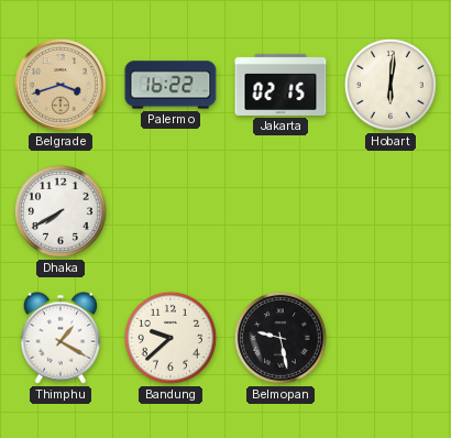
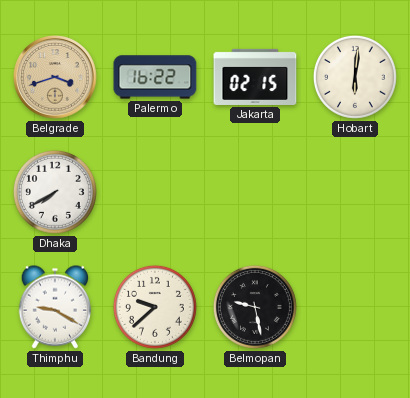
Thimphu: 1:20 -> 9:20 (55, 307)
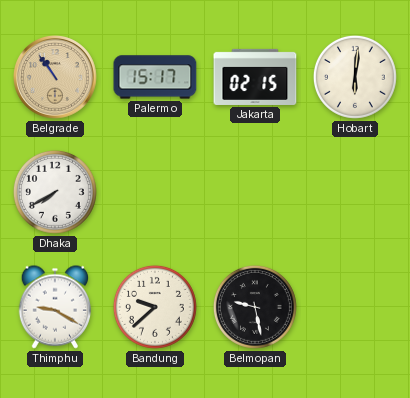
Belgrade: 3:42 -> 10:54 (55, 77)
Palermo: 16:22 -> 15:17 (155, 77)
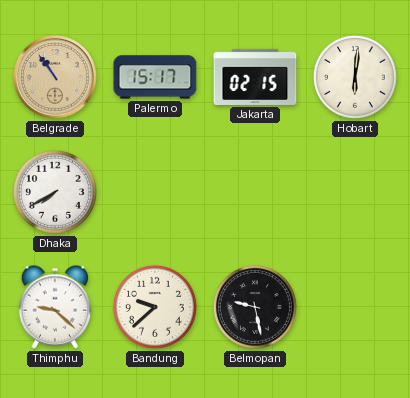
Thimphu: 9:20 -> 9:22 (55, 307)
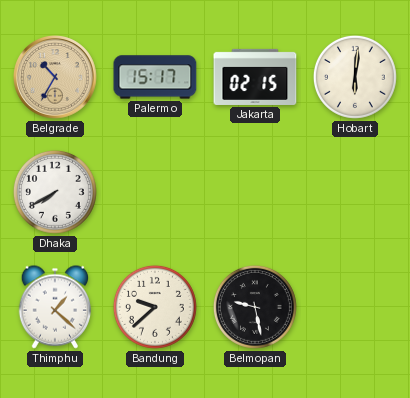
Belgrade: 10:54 -> 10:35 (55, 77)
Thimphu: 9:22 -> 1:22 (55, 307)
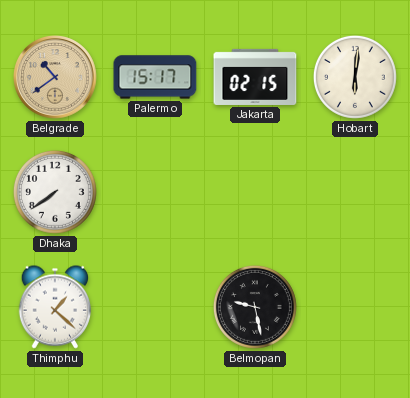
Belgrade: 10:35 -> 10:39 (55, 77)
Dhaka: 7:40 -> 7:39 (55, 192)
Bandung: 9:38 -> none (155, 307)
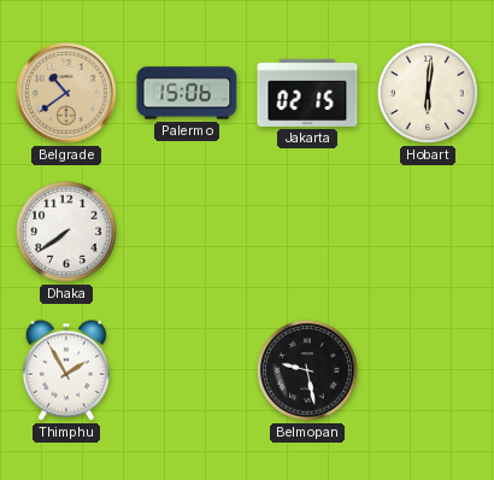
Palermo: 15:17 -> 15:06 (187, 93)
Thimphu: 1:22 -> 1:55 (66, 370)
